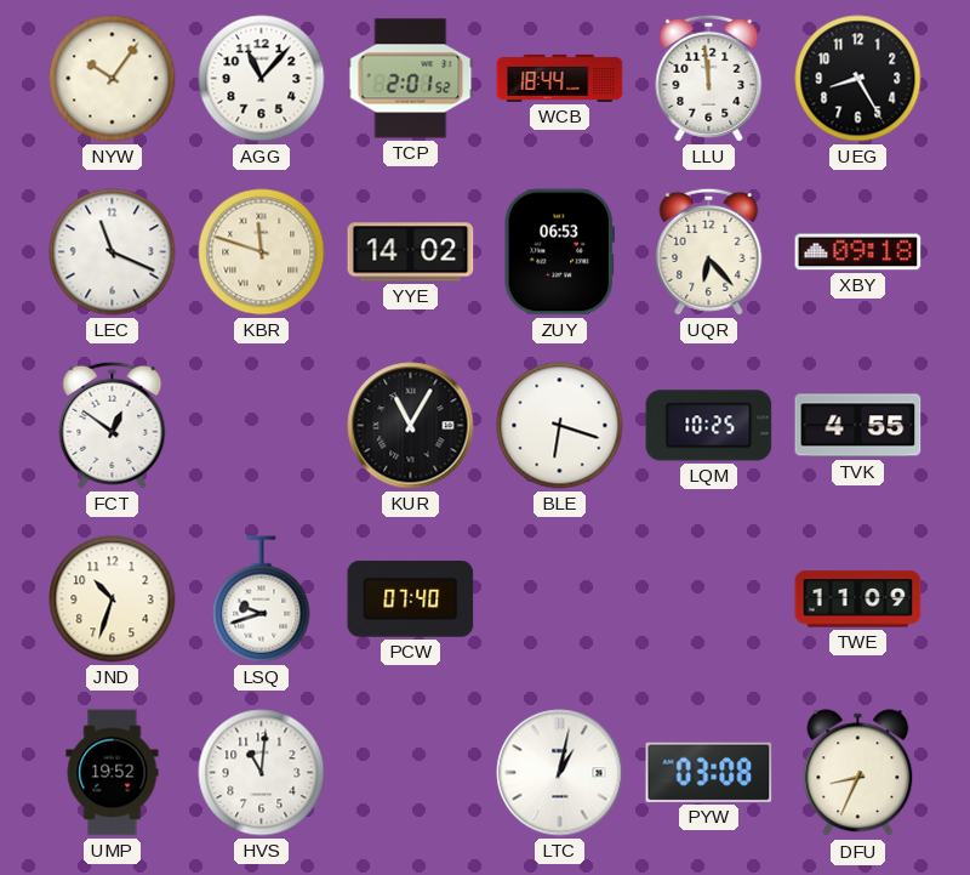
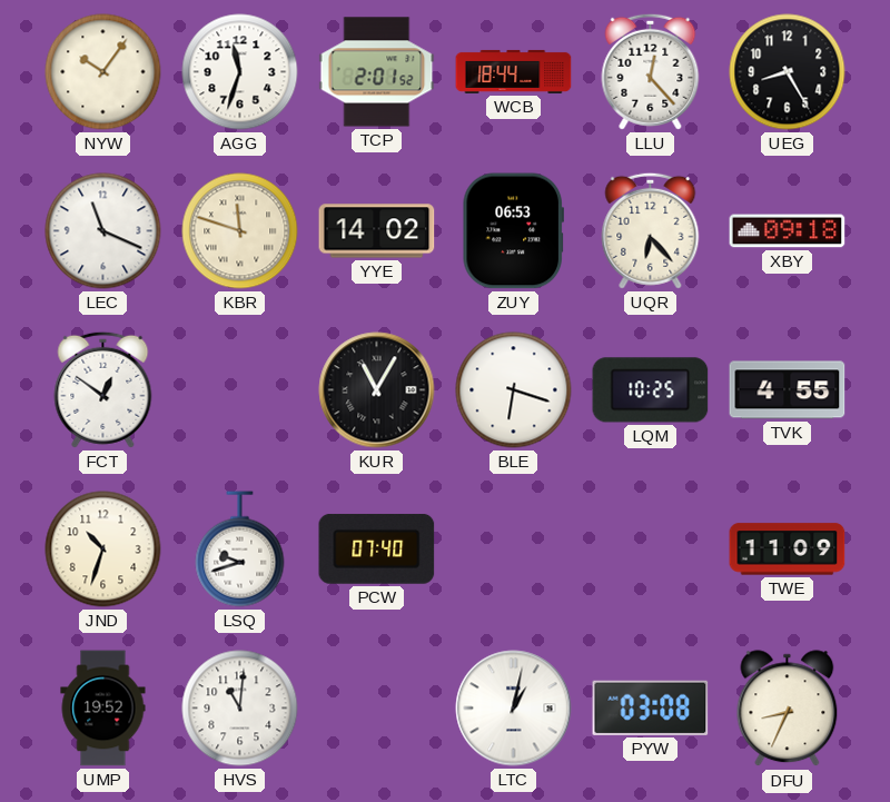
AGG: 11:07 -> 11:33 (240, 72)
LLU: 11:59 -> 12:23 (651, 71)
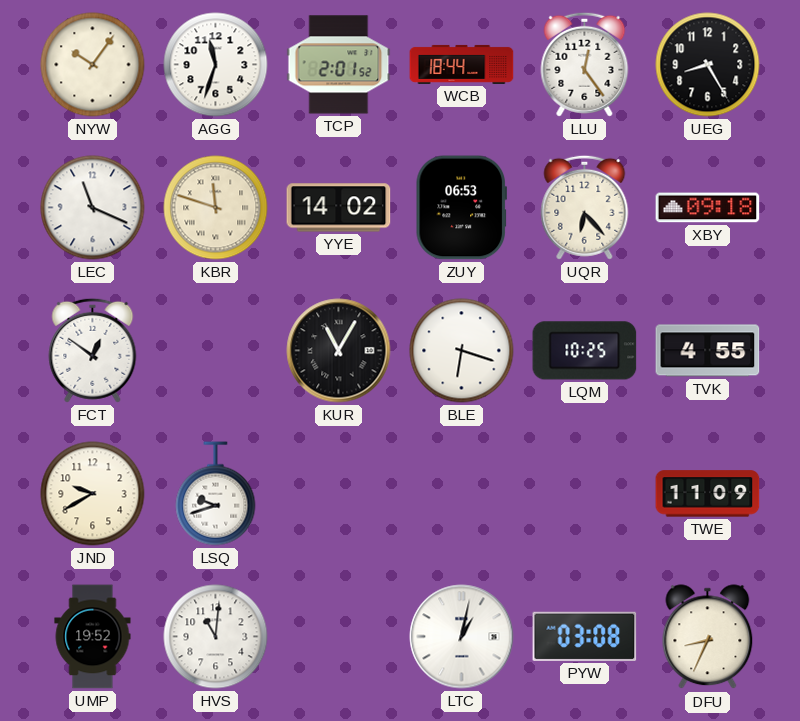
LLU: 12:23 -> 12:24 (585, 64)
JND: 10:33 -> 9:40 (93, 494)
PCW: 07:40 -> none (377, 548)
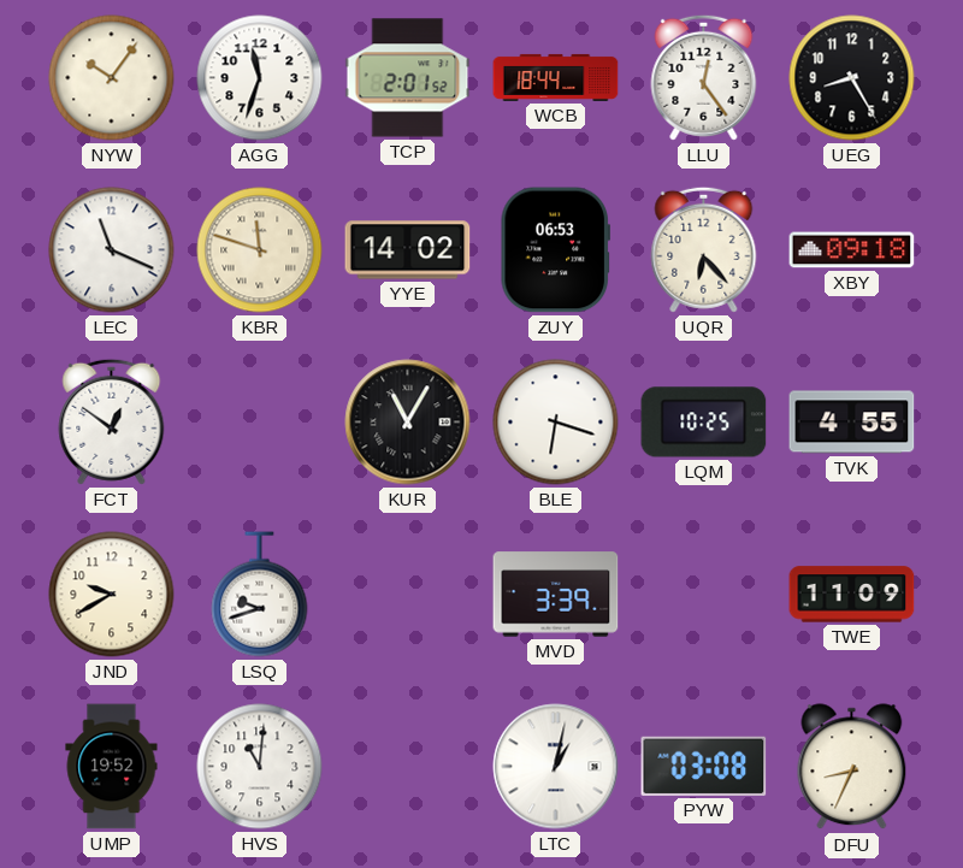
MVD: none -> 3:39 (556, 595)
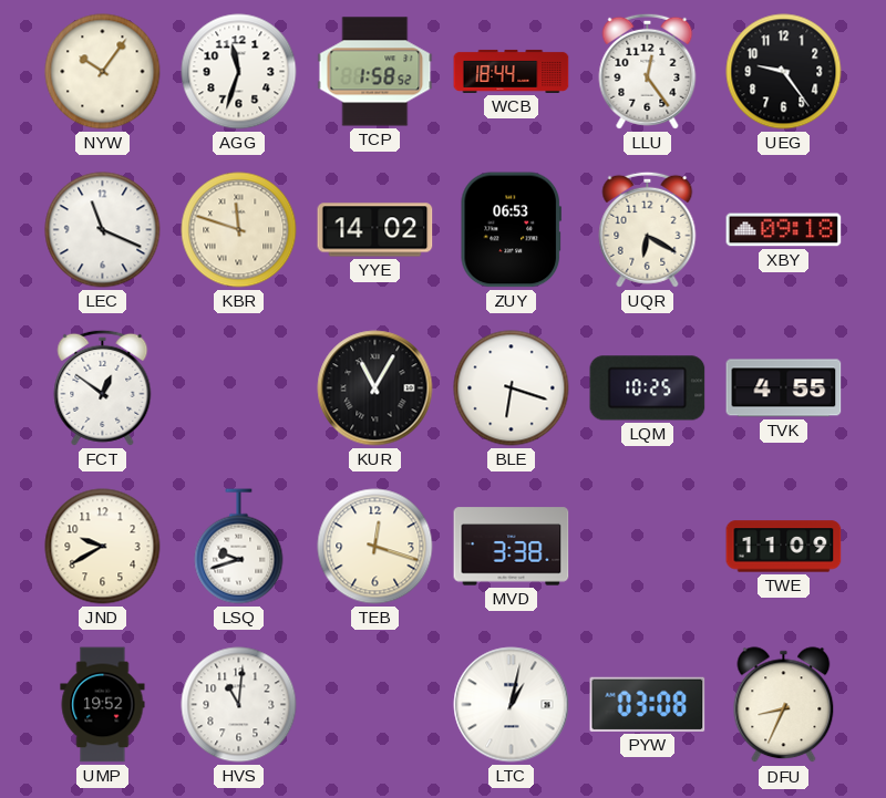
TCP: 2:01 -> 1:58 (375, 72)
UEG: 8:25 -> 9:24 (784, 72)
UQR: 6:23 -> 6:20 (648, 229)
TEB: none -> 12:18 (375, 547)
MVD: 3:39 -> 3:38 (512, 547)
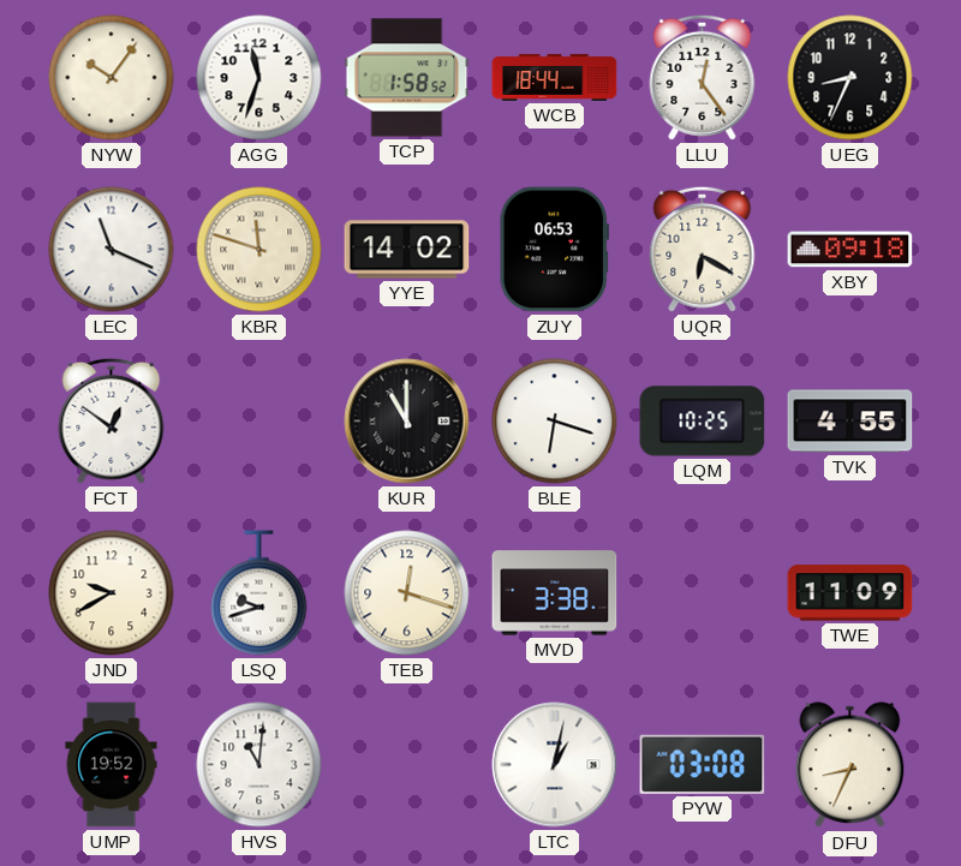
UEG: 9:24 -> 8:34 (850, 78)
KUR: 11:05 -> 11:00 (407, 422)
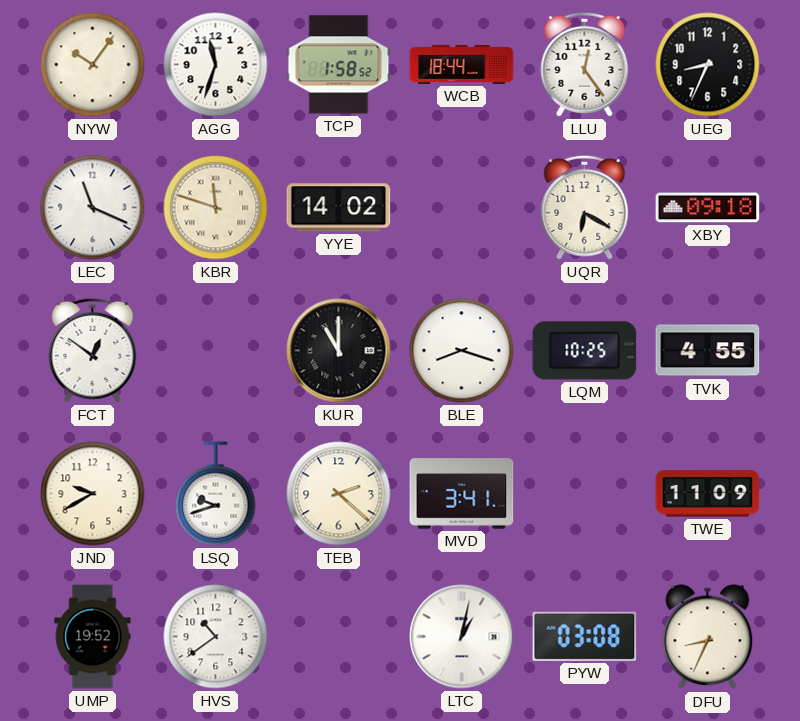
ZUY: 06:53 -> none (554, 250)
BLE: 6:18 -> 8:18 (462, 351)
TEB: 12:18 -> 2:22 (339, 494)
MVD: 3:38 -> 3:41 (462, 494)
HVS: 11:01 -> 10:39 (216, 637)
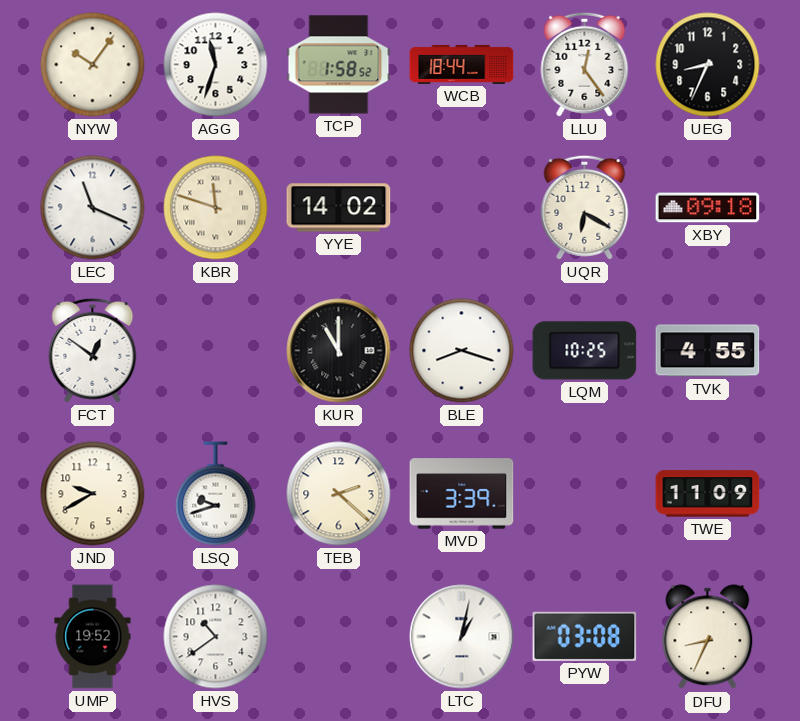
MVD: 3:41 -> 3:39 (462, 494)
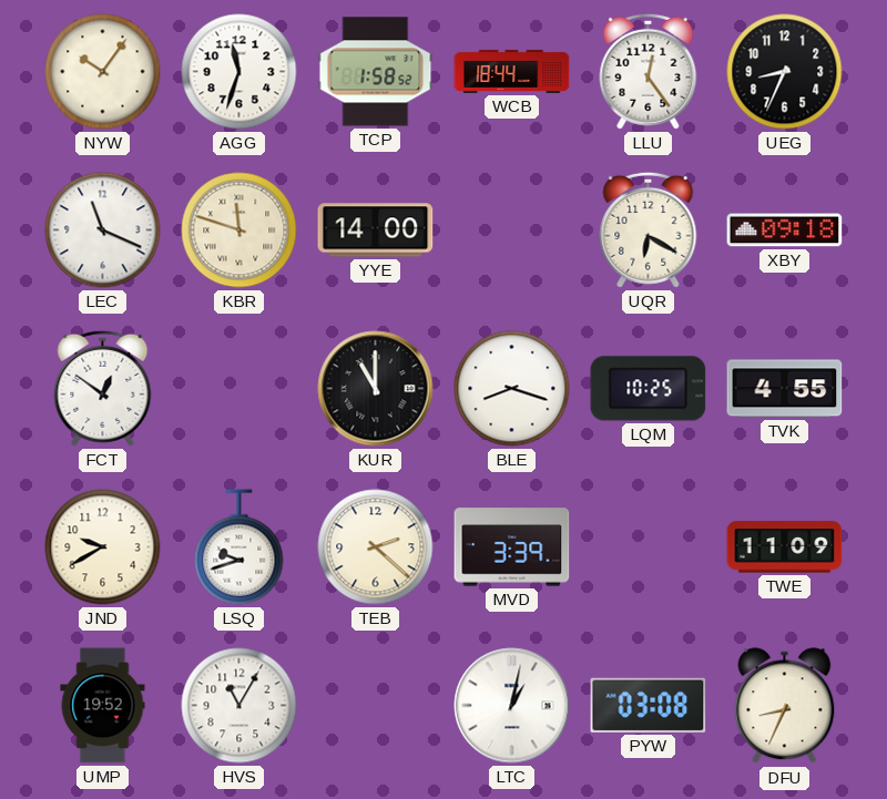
YYE: 14:02 -> 14:00 (376, 231)
HVS: 10:39 -> 11:05 (239, 706)
